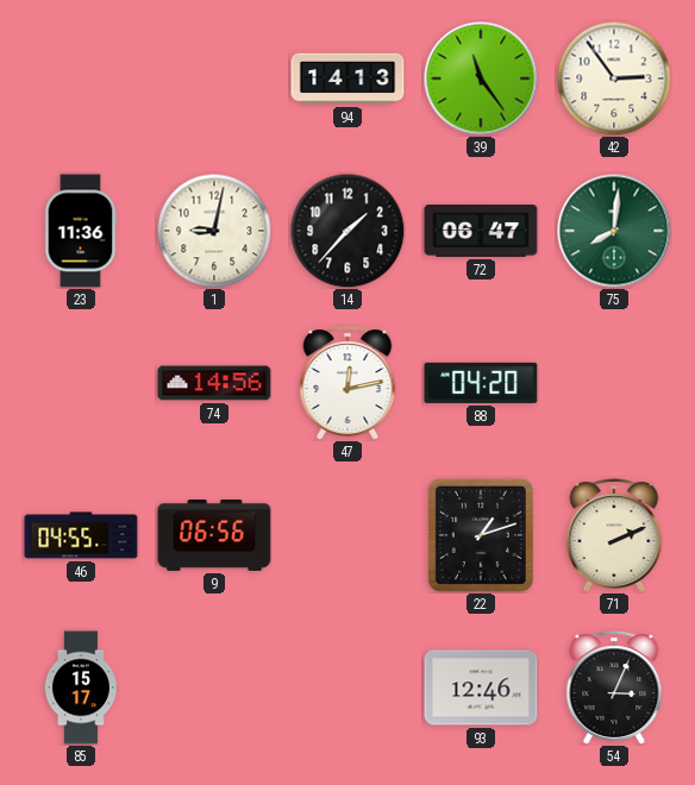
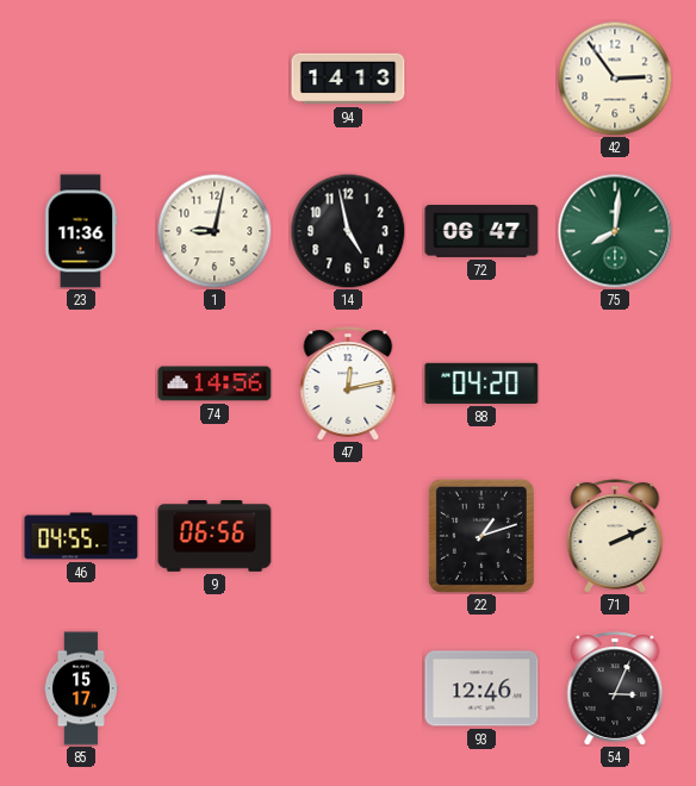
39: 11:24 -> none (481, 78)
14: 1:37 -> 4:58 (348, 231)
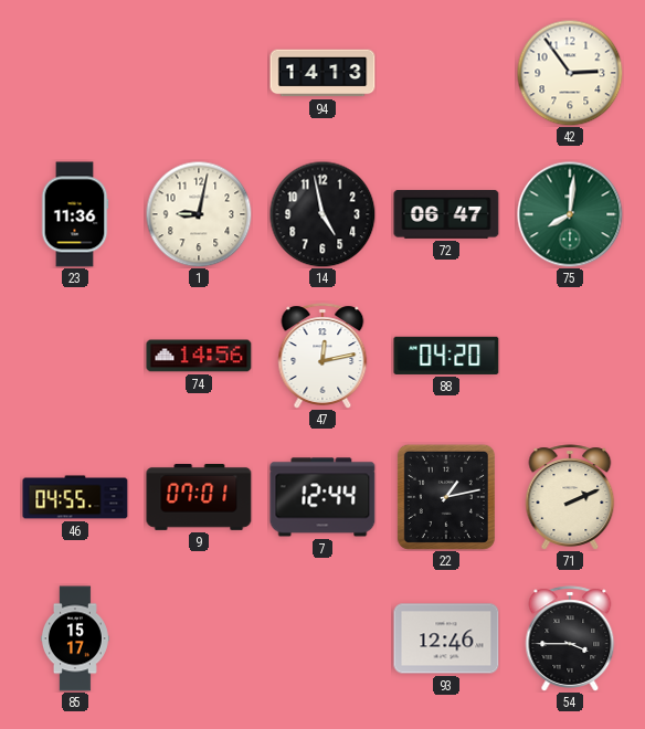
9: 06:56 -> 07:01 (199, 498)
7: none -> 12:44 (322, 497)
22: 1:12 -> 1:13 (446, 497)
54: 3:04 -> 3:45 (570, 638)
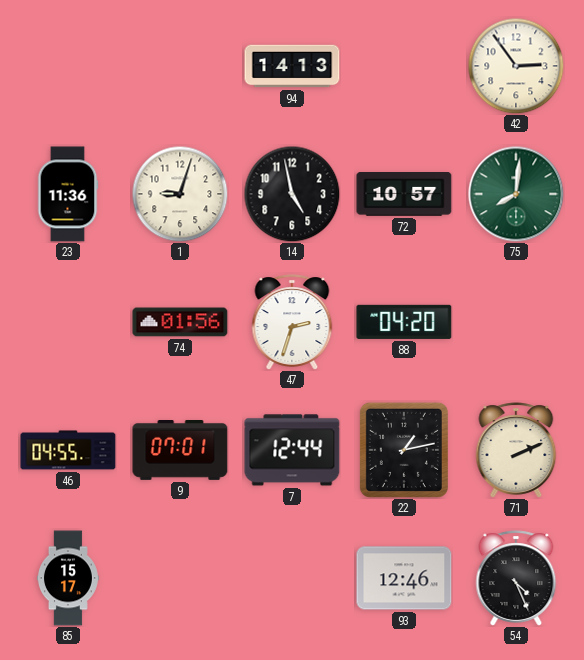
1: 9:02 -> 9:03 (180, 194)
72: 06:47 -> 10:57 (404, 195)
74: 14:56 -> 01:56 (180, 322)
47: 12:13 -> 2:33 (292, 322)
54: 3:45 -> 4:26 (516, 578)
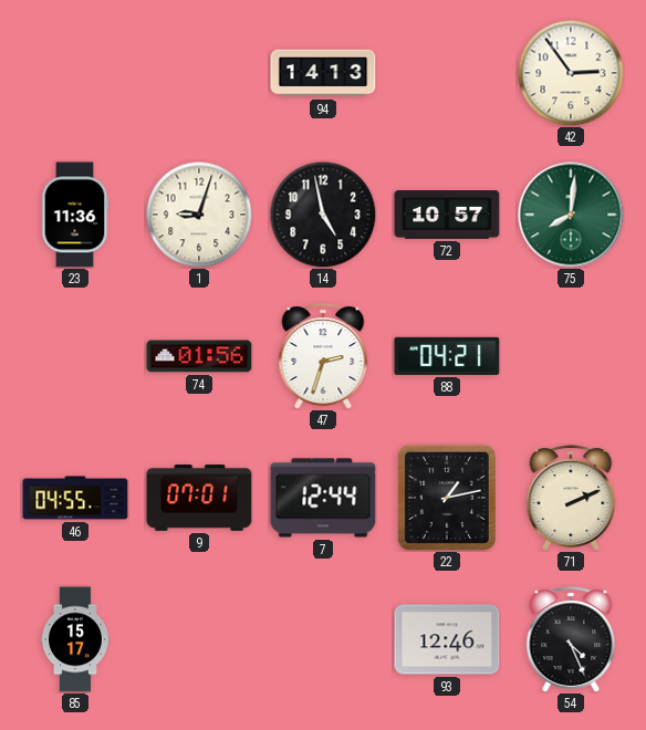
88: 04:20 -> 04:21 (447, 356)
